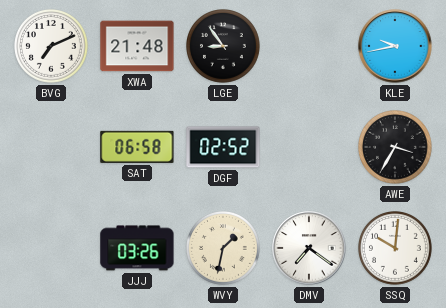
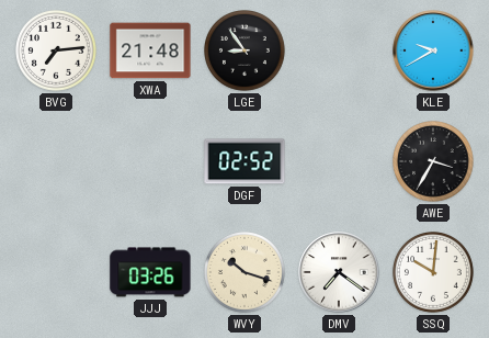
BVG: 7:11 -> 7:14 (57, 52)
KLE: 9:43 -> 9:40 (433, 50)
SAT: 06:58 -> none (137, 147)
WVY: 1:32 -> 10:18 (246, 273)
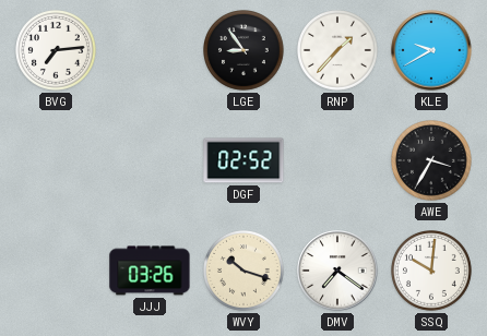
XWA: 21:48 -> none (150, 50)
RNP: none -> 1:37 (338, 51)
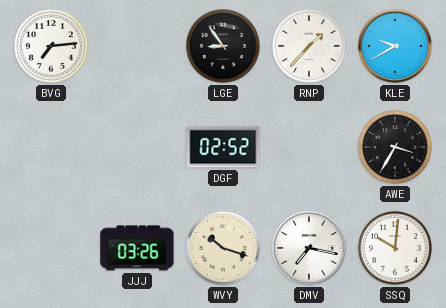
DMV: 7:21 -> 7:17 (309, 248)
